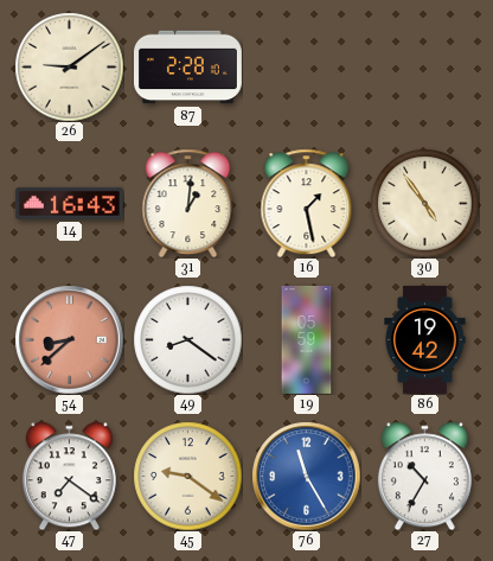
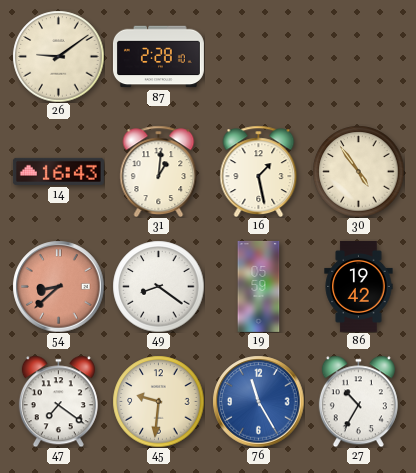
45: 9:21 -> 9:31 (158, 401)
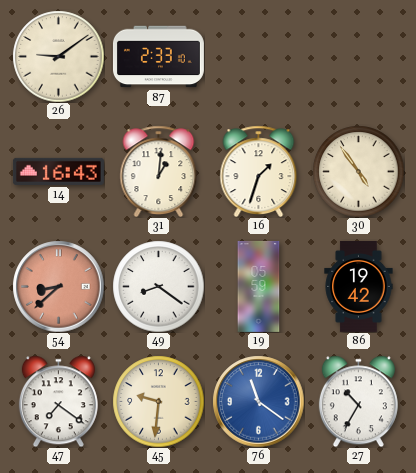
87: 2:28 -> 2:33 (158, 57)
16: 1:28 -> 1:33 (259, 171)
76: 11:25 -> 11:21 (258, 401)
